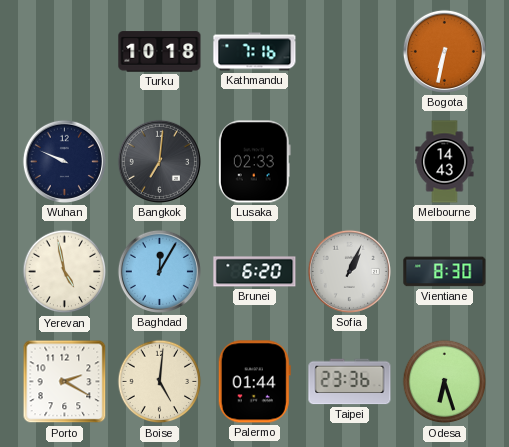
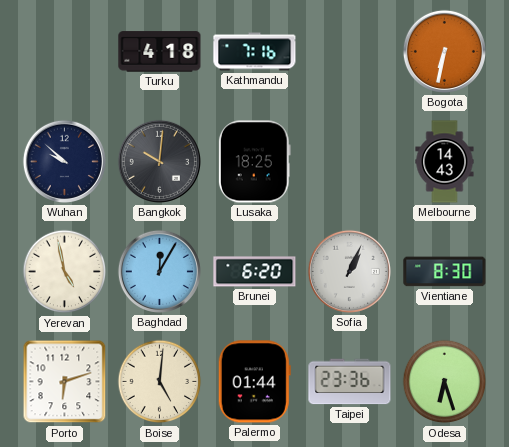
Turku: 10:18 -> 4:18 (160, 52)
Wuhan: 9:49 -> 9:52 (64, 161)
Bangkok: 7:01 -> 10:01 (159, 161)
Lusaka: 02:33 -> 18:25 (254, 162)
Porto: 2:20 -> 6:12 (65, 382)
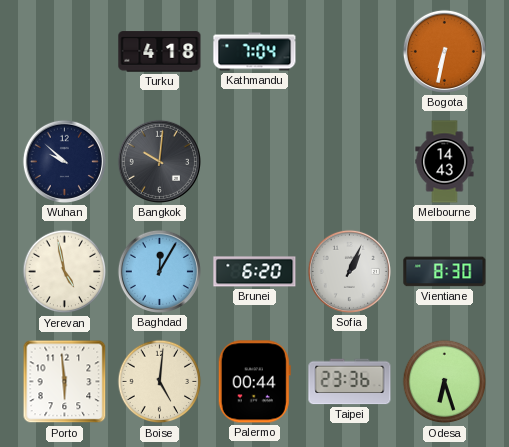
Kathmandu: 7:16 -> 7:04 (255, 52)
Lusaka: 18:25 -> none (254, 162)
Porto: 6:12 -> 5:59 (65, 382)
Palermo: 01:44 -> 00:44 (254, 382)
